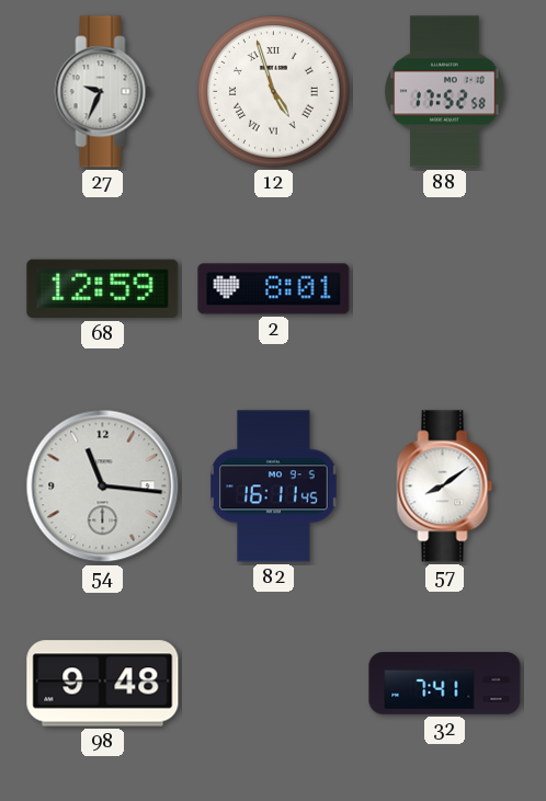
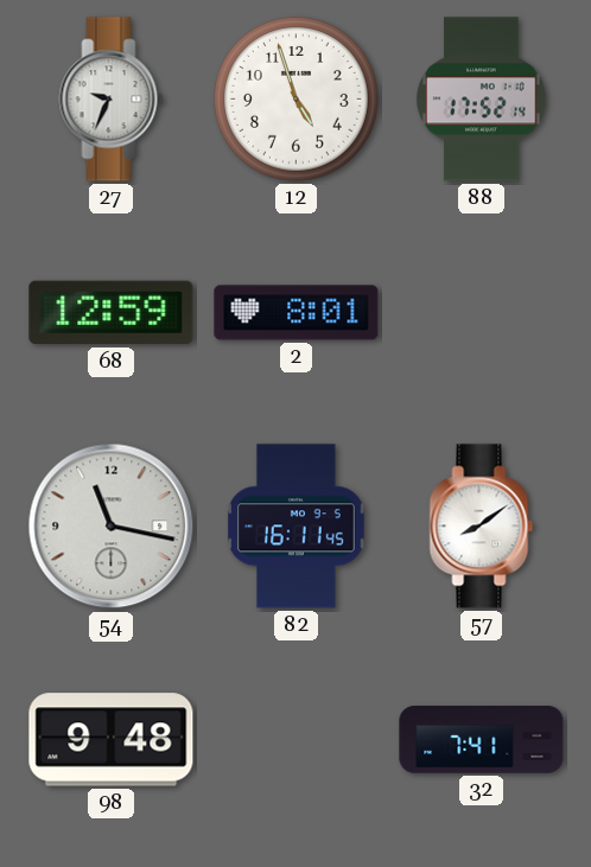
12 numerals: Roman -> Arabic (297, 100)
88: 17:52:58 -> 17:52:14 (482, 100)
54: 11:16 -> 11:17 (112, 527)
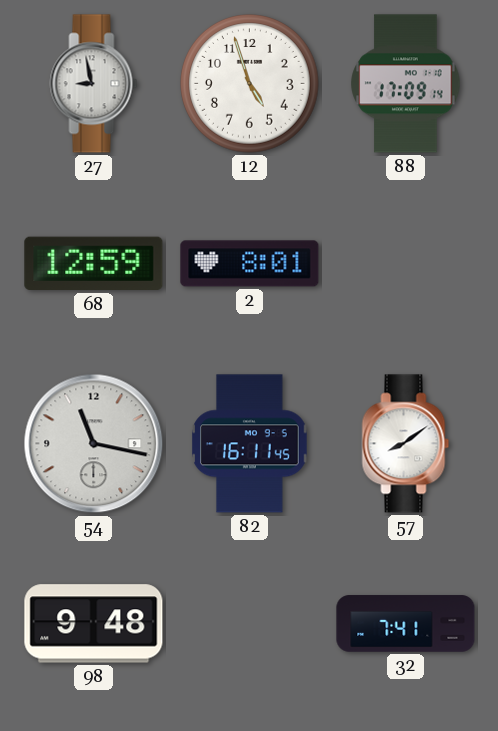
27: 9:34 -> 8:58 (94, 84)
88: 17:52 -> 17:09 (406, 84)
